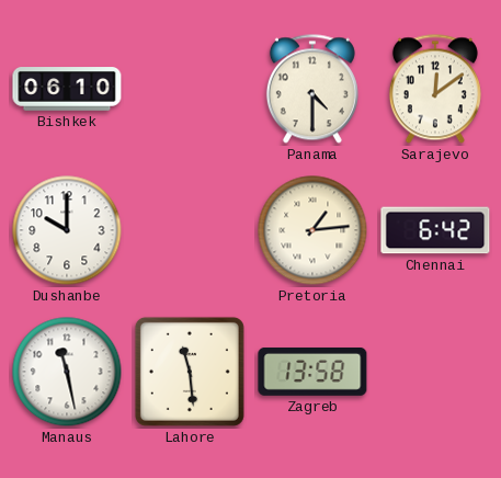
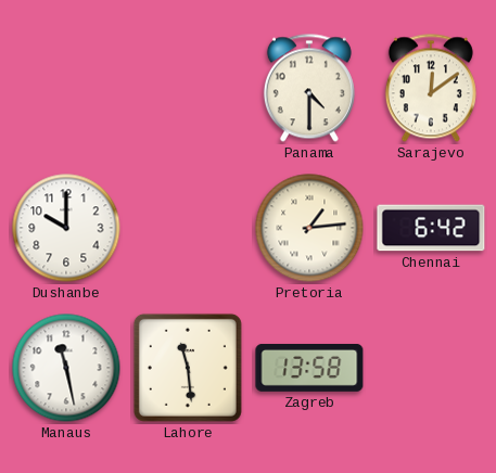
Bishkek: 06:10 -> none (67, 89)
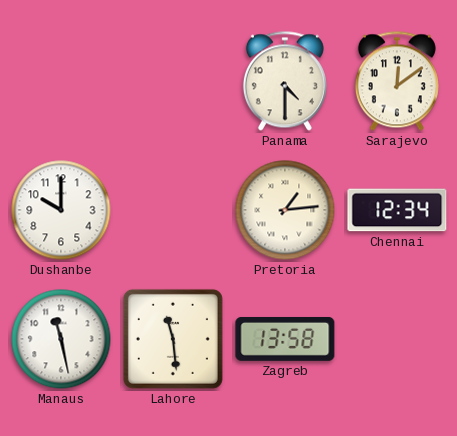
Chennai: 6:42 -> 12:34 (397, 210)
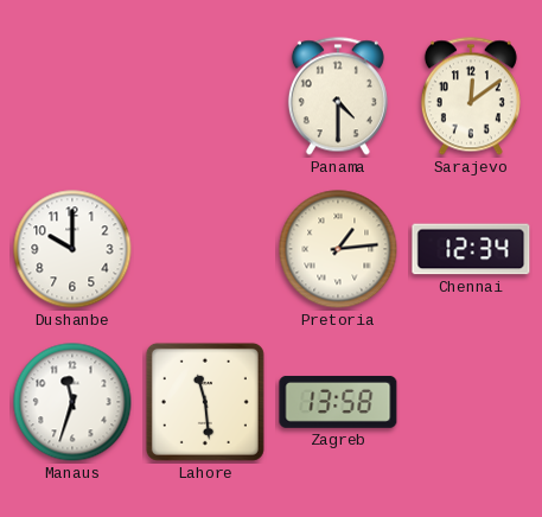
Manaus: 11:28 -> 11:33 (72, 402)
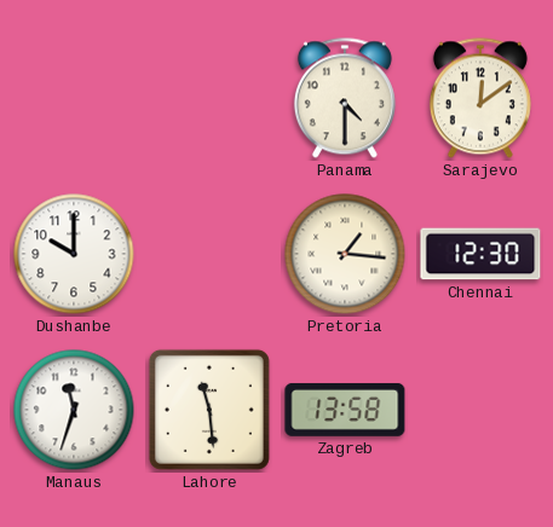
Pretoria: 1:14 -> 1:16 (345, 254)
Chennai: 12:34 -> 12:30 (480, 254)
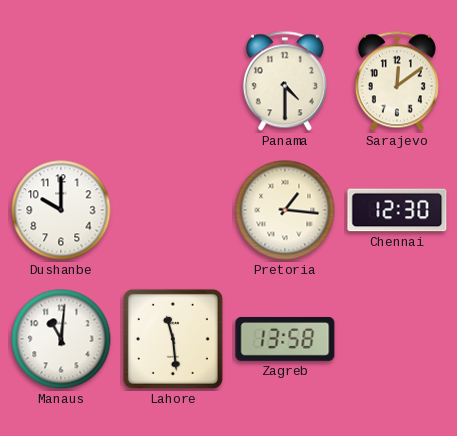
Manaus: 11:33 -> 11:01 (61, 339)
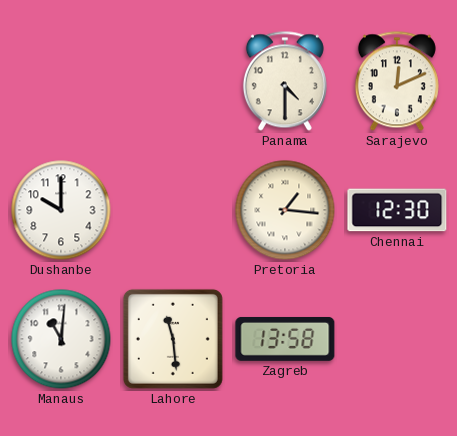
Sarajevo: 12:09 -> 12:11 (397, 81)
